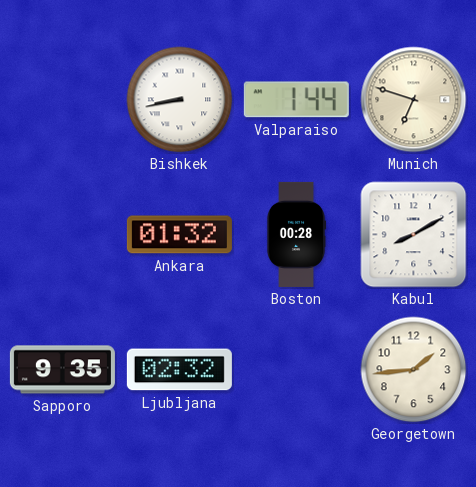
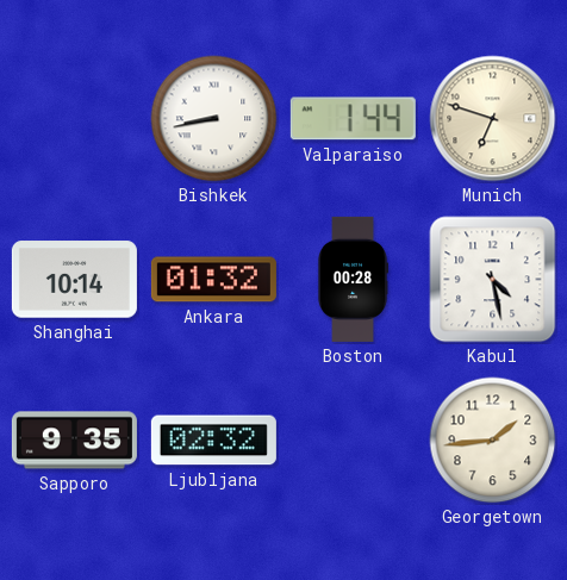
Shanghai: none -> 10:14 (74, 280)
Kabul: 8:10 -> 4:28 (493, 280)
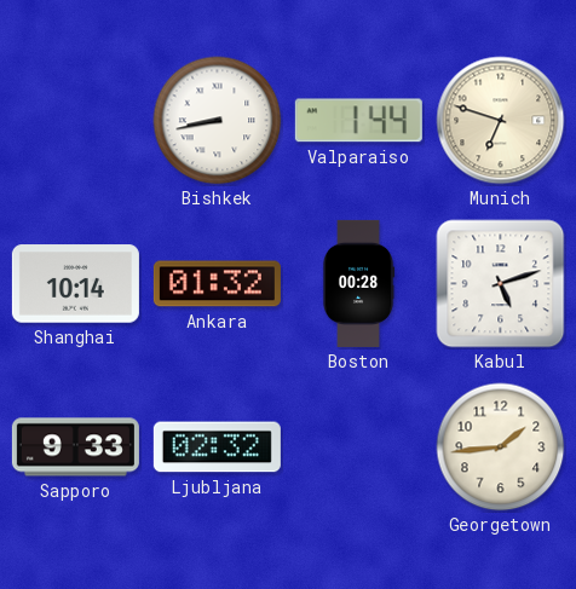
Kabul: 4:28 -> 5:12 (501, 284)
Sapporo: 9:35 -> 9:33 (75, 447)
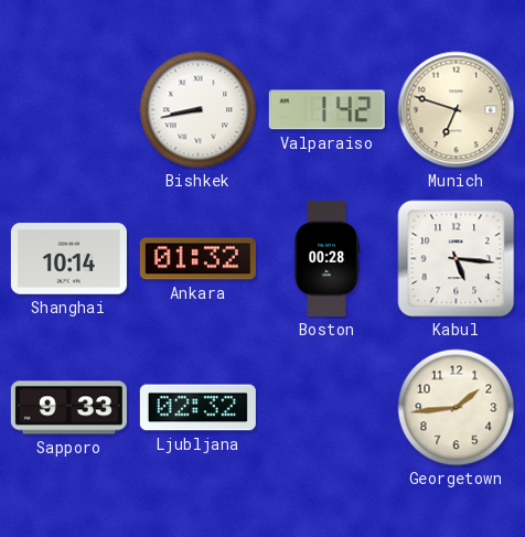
Valparaiso: 1:44 -> 1:42 (326, 110)
Kabul: 5:12 -> 5:16 (457, 259)
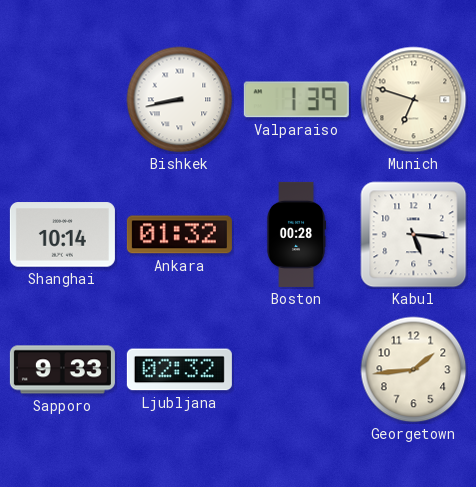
Valparaiso: 1:42 -> 1:39 (296, 100)
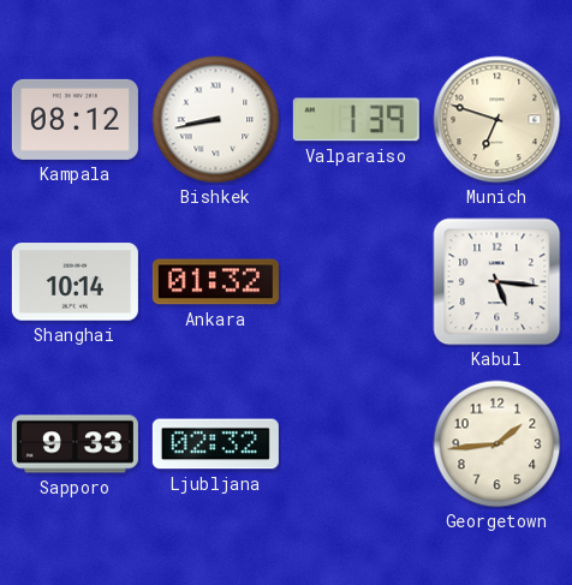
Kampala: none -> 08:12 (75, 119)
Boston: 00:28 -> none (296, 234)
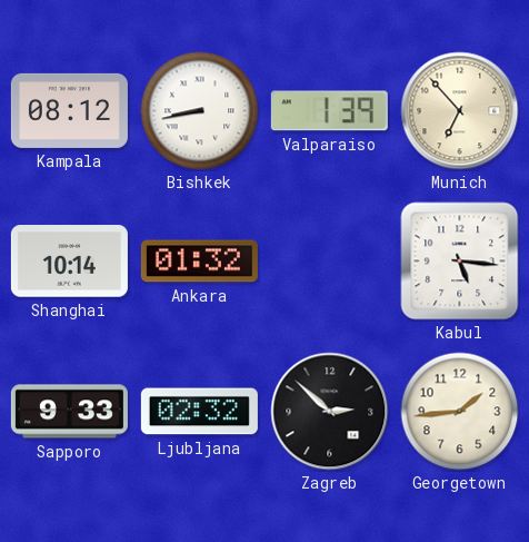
Munich: 6:48 -> 6:53 (460, 111)
Zagreb: none -> 2:52 (330, 412)
